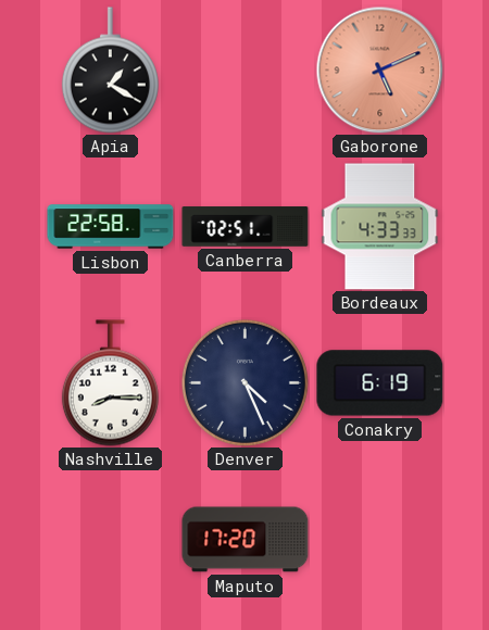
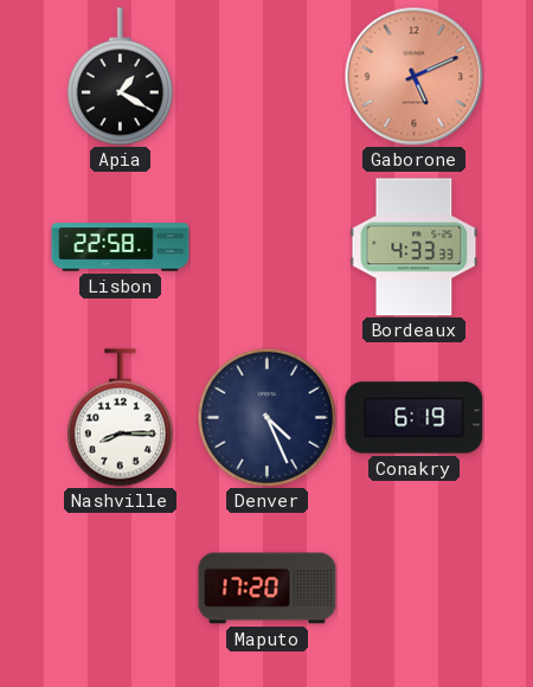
Canberra: 02:51 -> none (246, 227)
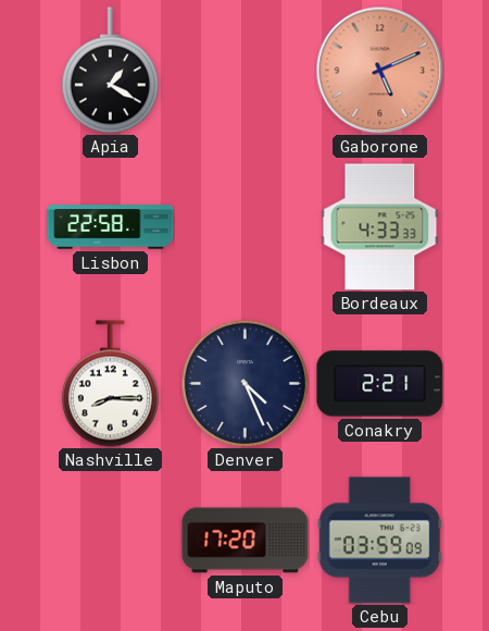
Conakry: 6:19 -> 2:21 (380, 384)
Cebu: none -> 03:59 (379, 541)
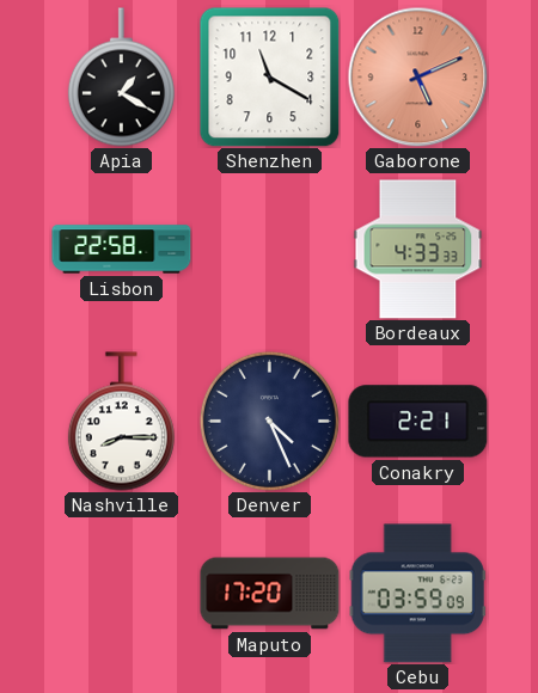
Shenzhen: none -> 11:20 (269, 76)
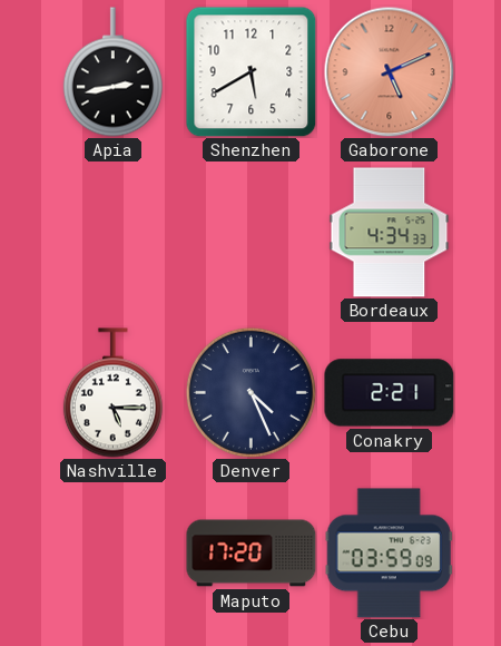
Apia: 1:20 -> 2:43 (112, 72)
Shenzhen: 11:20 -> 5:40 (250, 71)
Lisbon: 22:58 -> none (122, 250)
Bordeaux: 4:33 -> 4:34 (390, 233)
Nashville: 8:15 -> 5:15 (112, 393)
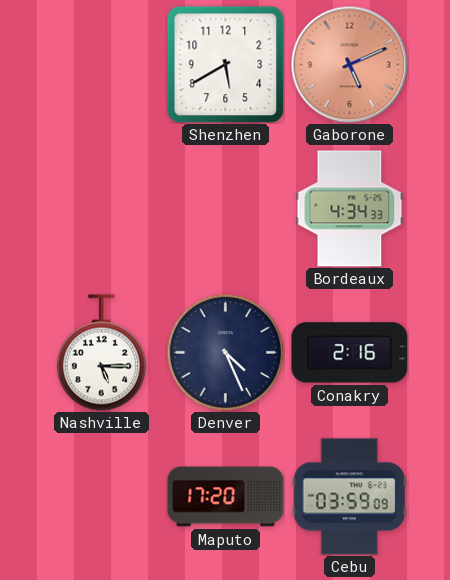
Apia: 2:43 -> none (112, 72)
Conakry: 2:21 -> 2:16 (350, 353)
